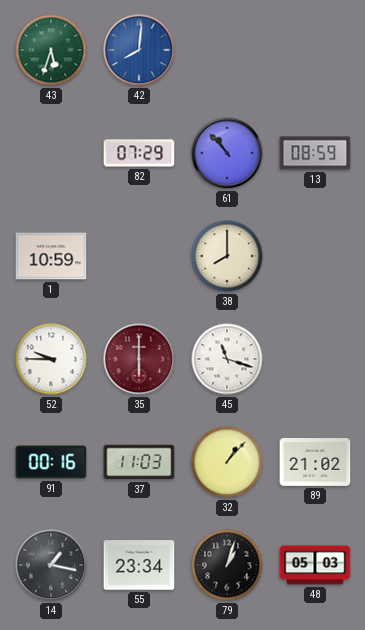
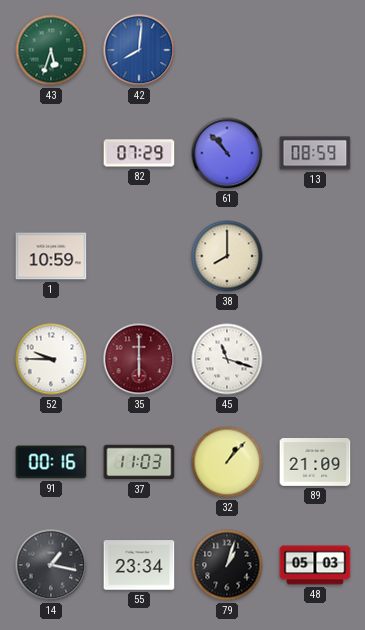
89: 21:02 -> 21:09 (315, 463)
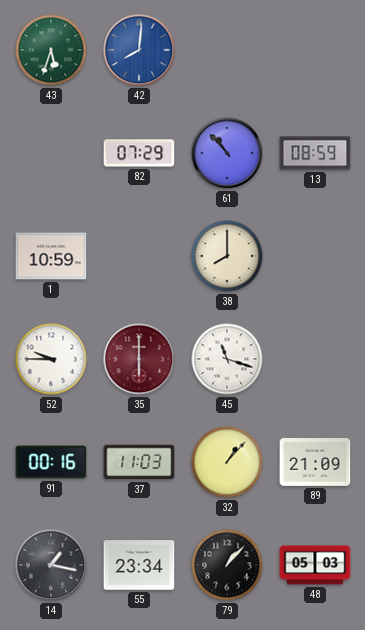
79: 1:03 -> 1:07 (227, 565)
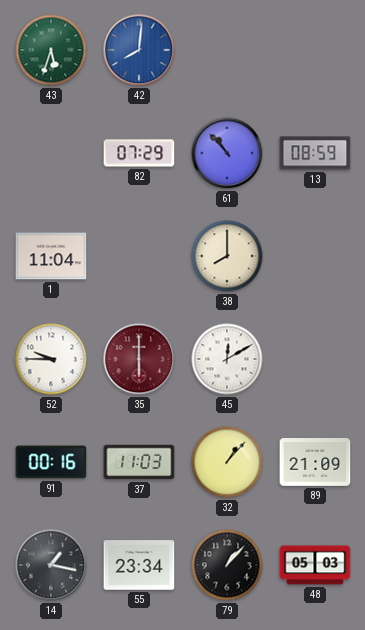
1: 10:59 -> 11:04 (51, 256)
45: 11:18 -> 12:10 (227, 359)
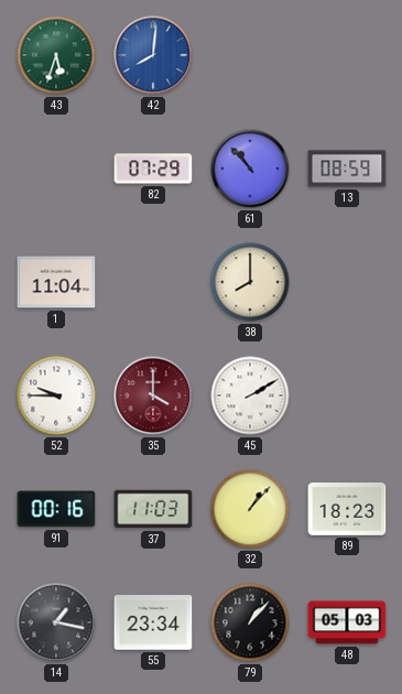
35: 6:00 -> 4:00 (153, 395)
45: 12:10 -> 2:10 (250, 395)
89: 21:09 -> 18:23 (347, 510)
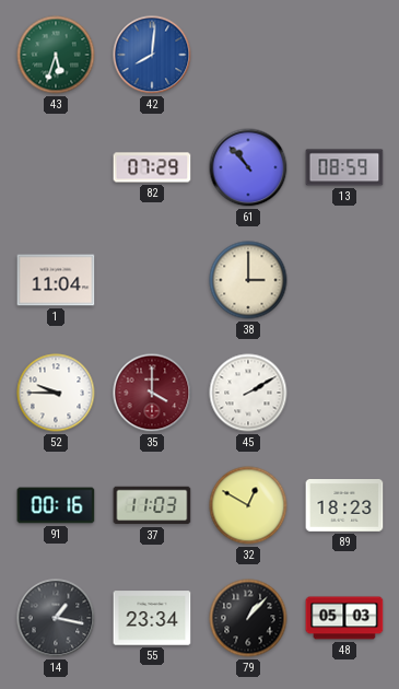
38: 8:00 -> 3:00 (248, 280)
32: 1:07 -> 12:50 (248, 505)
